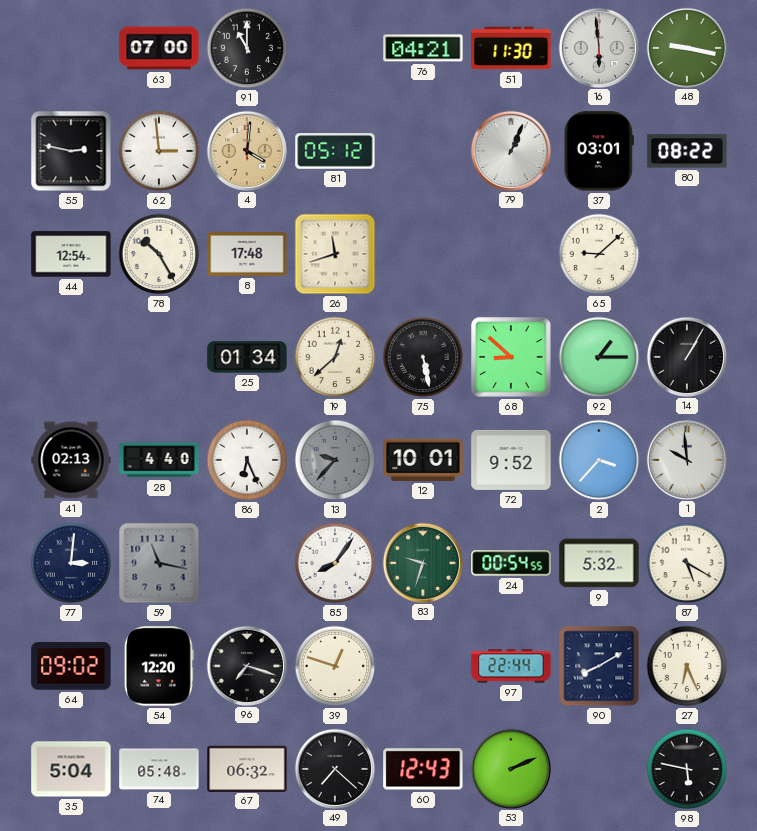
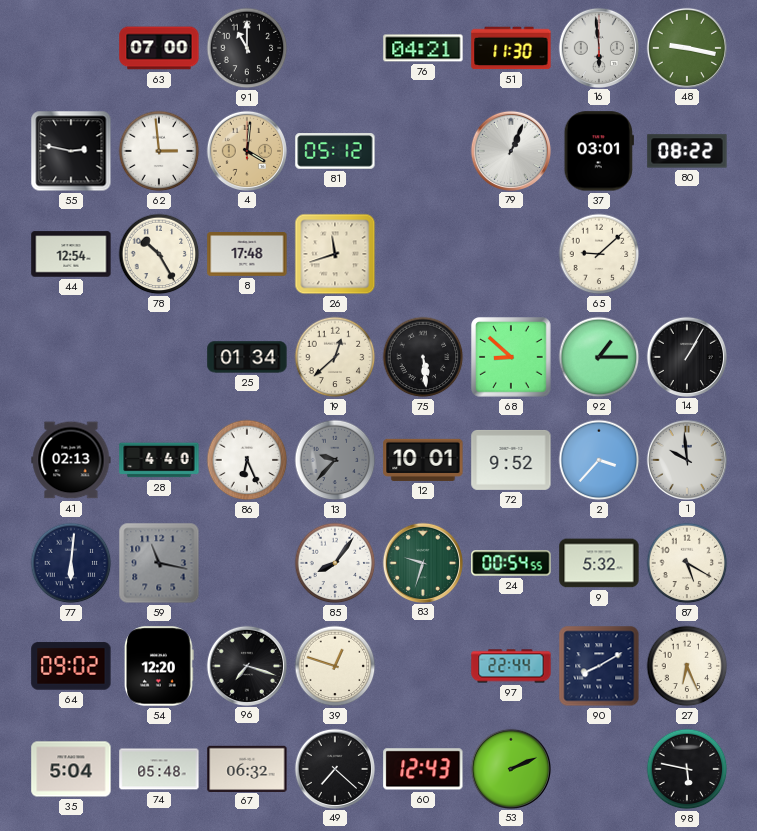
75: 5:28 -> 5:29 (423, 357)
77: 3:01 -> 6:01 (71, 563)
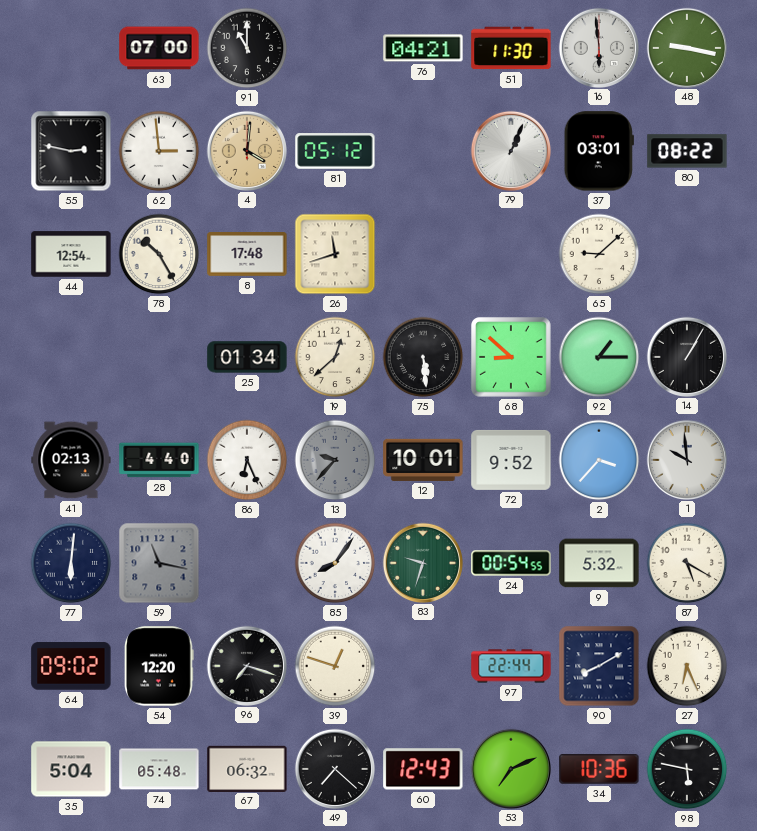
53: 2:11 -> 7:11 (510, 768)
34: none -> 10:36 (599, 769)
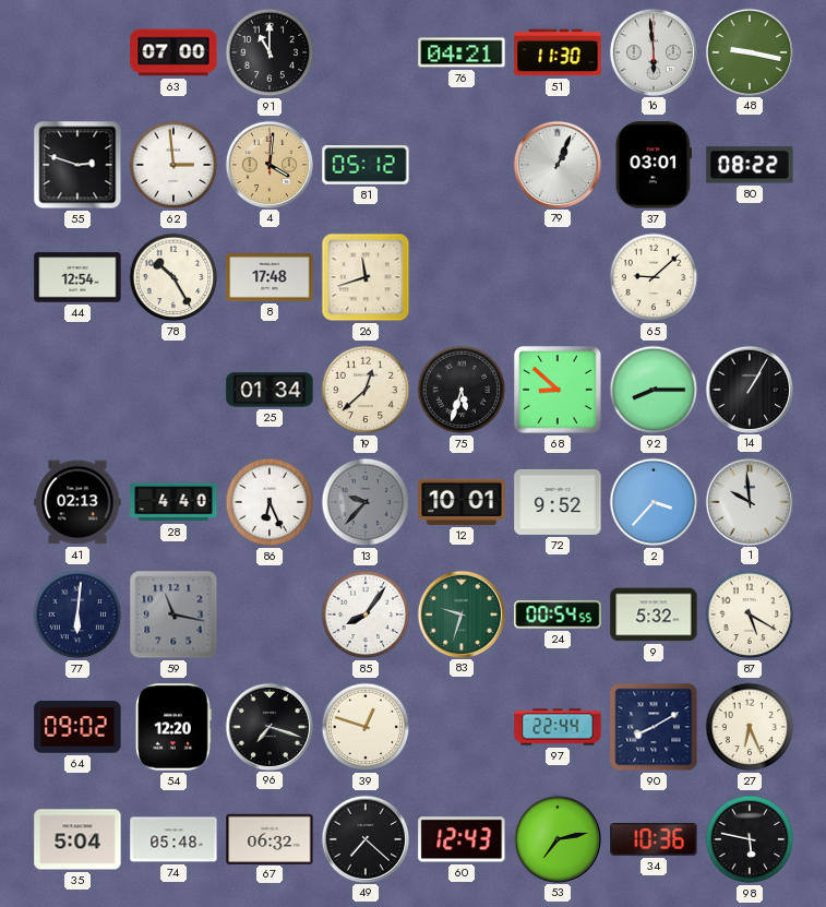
55: 2:47 -> 2:48 (77, 165)
75: 5:29 -> 5:33 (462, 390)
92: 1:15 -> 8:15 (654, 390)
53: 7:11 -> 7:13 (556, 838)
